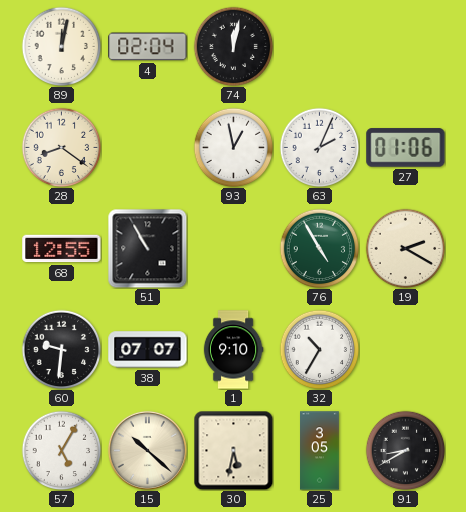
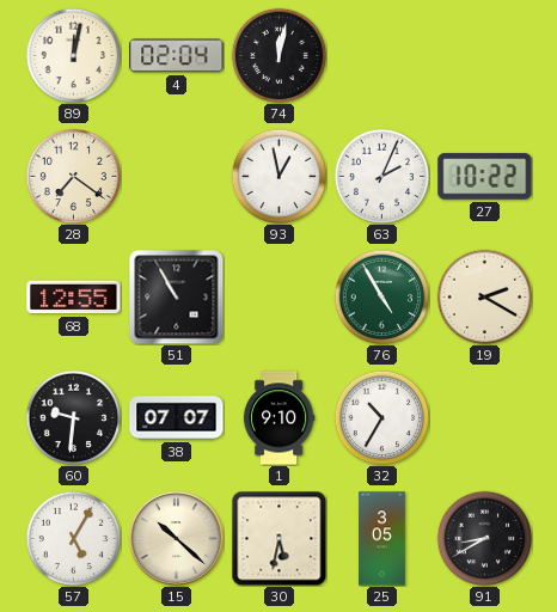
28: 8:21 -> 7:21 (73, 176)
27: 01:06 -> 10:22 (485, 177)
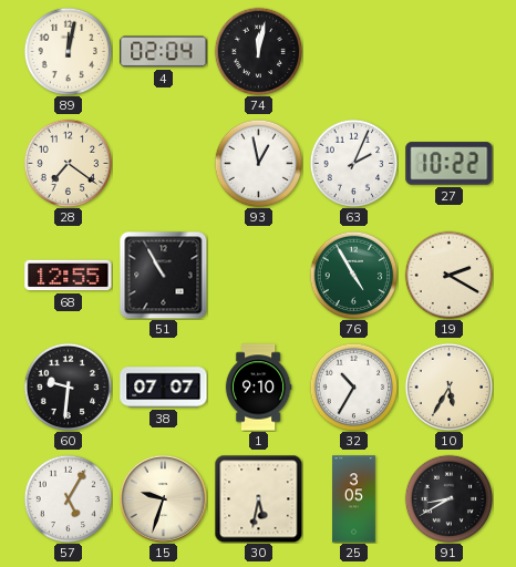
10: none -> 5:35 (448, 386)
15: 10:22 -> 9:33 (163, 498)
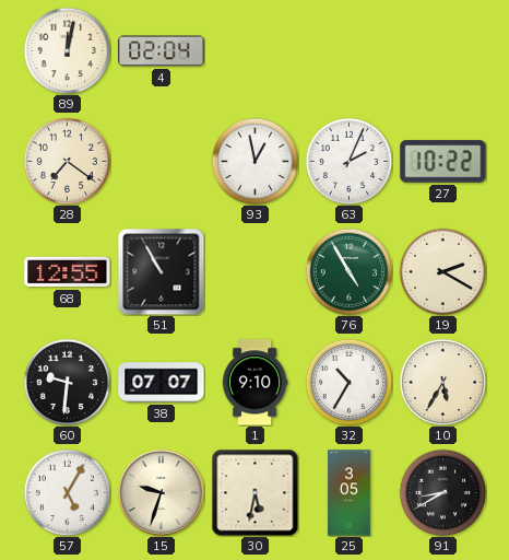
74: 12:02 -> none (258, 51)
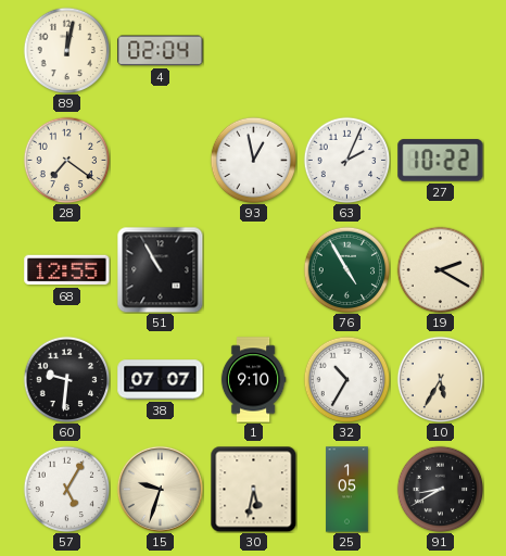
25: 3:05 -> 1:05 (347, 490)
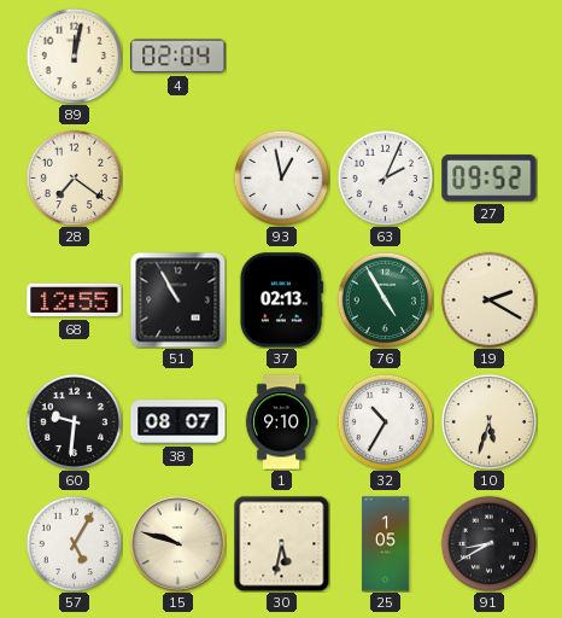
27: 10:22 -> 09:52 (490, 179)
37: none -> 02:13 (281, 301)
38: 07:07 -> 08:07 (178, 422)
10: 5:35 -> 5:33 (488, 421)
15: 9:33 -> 9:48 (177, 543)
